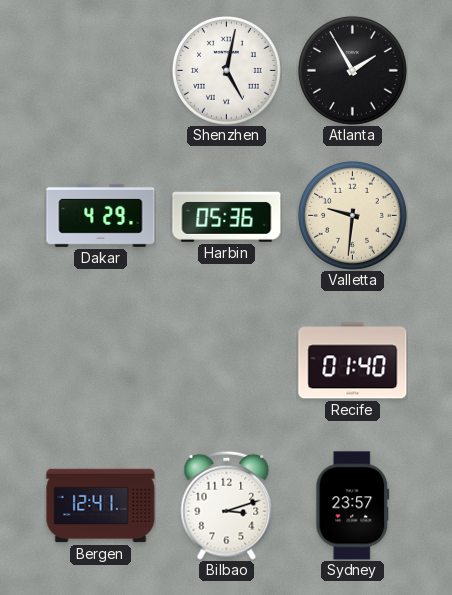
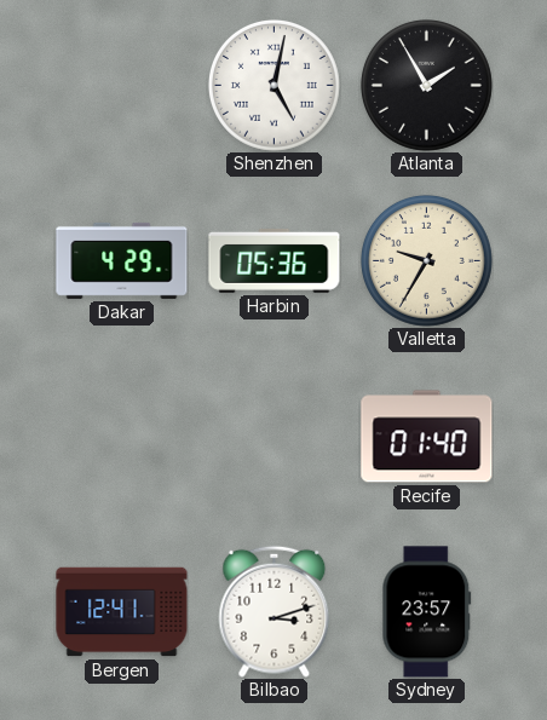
Valletta: 9:31 -> 9:35 (426, 260)
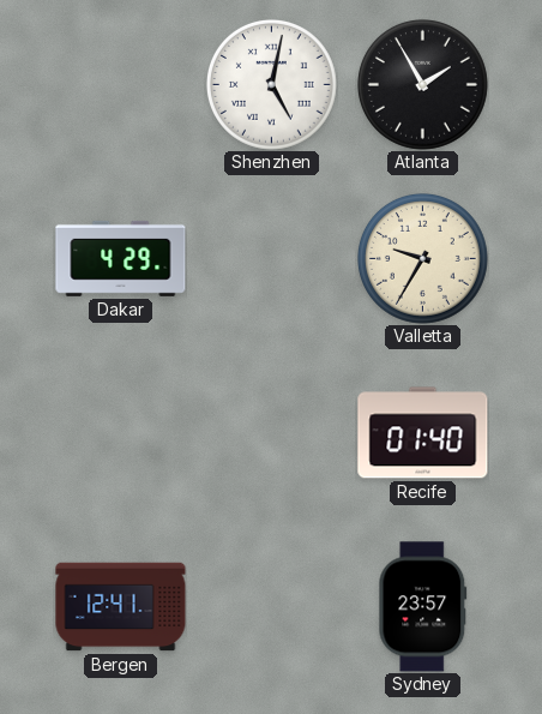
Harbin: 05:36 -> none (275, 260)
Bilbao: 3:12 -> none (275, 611)
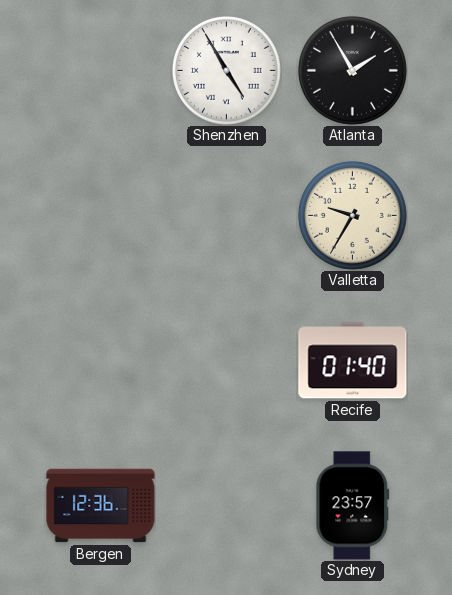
Shenzhen: 5:02 -> 4:55 (226, 70)
Dakar: 4:29 -> none (121, 258)
Bergen: 12:41 -> 12:36 (101, 506)
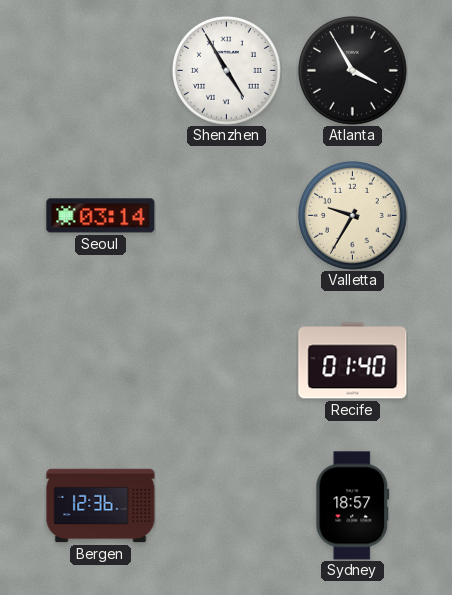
Atlanta: 1:55 -> 3:55 (352, 70)
Seoul: none -> 03:14 (101, 216)
Sydney: 23:57 -> 18:57 (353, 506)
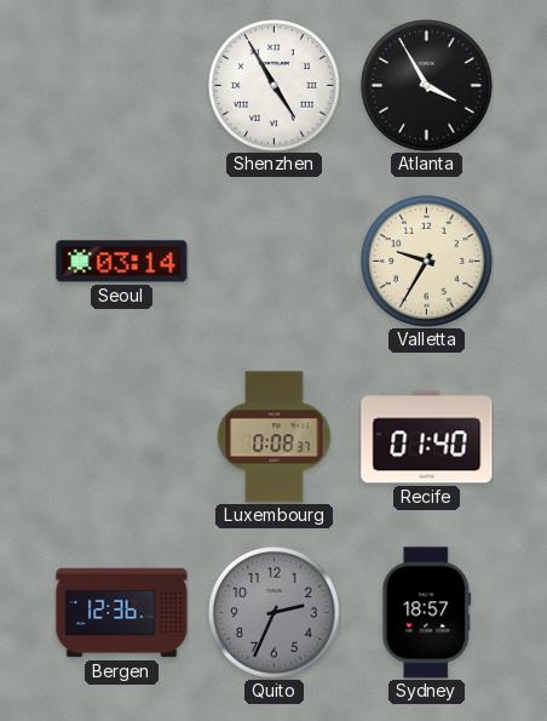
Luxembourg: none -> 0:08 (275, 437)
Quito: none -> 2:34 (273, 612)
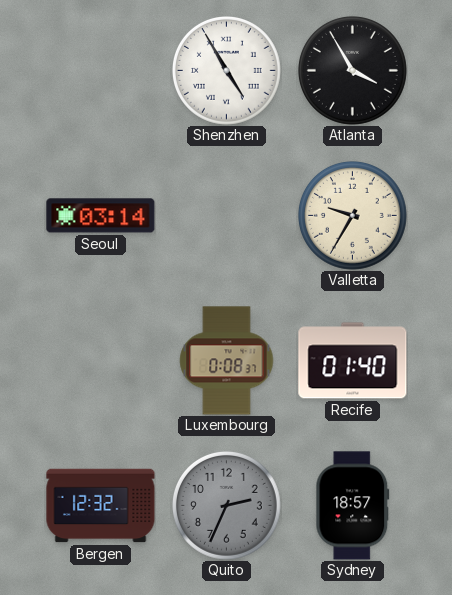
Bergen: 12:36 -> 12:32 (101, 506)
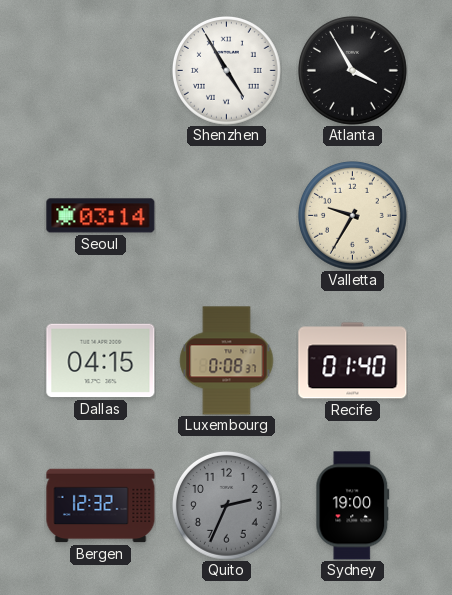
Dallas: none -> 04:15 (101, 361)
Sydney: 18:57 -> 19:00 (353, 506)
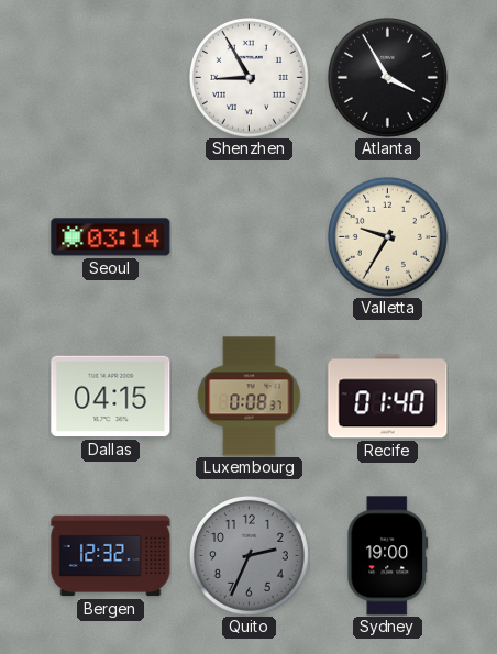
Shenzhen: 4:55 -> 8:55 (248, 77)
